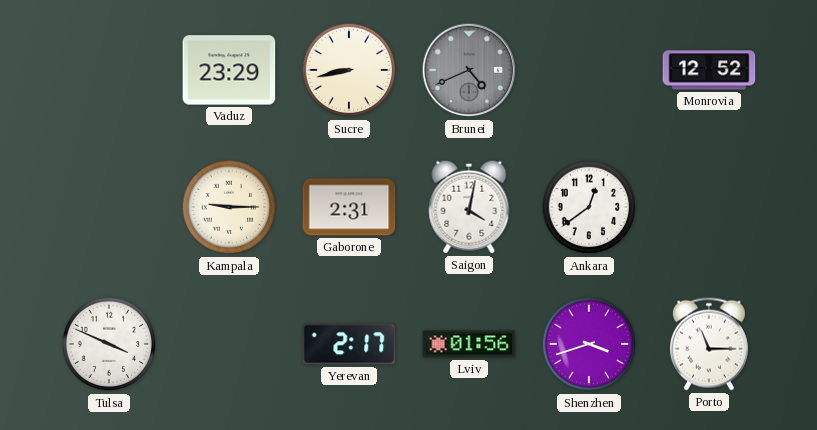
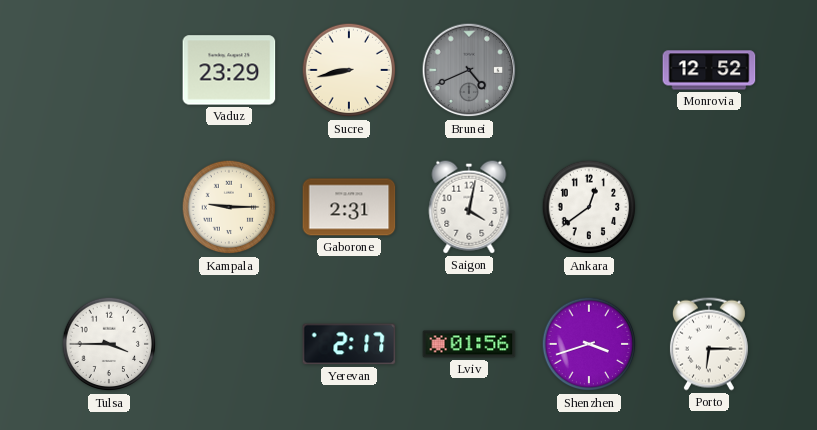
Tulsa: 3:49 -> 3:45 (109, 344)
Porto: 11:15 -> 6:15 (709, 344)
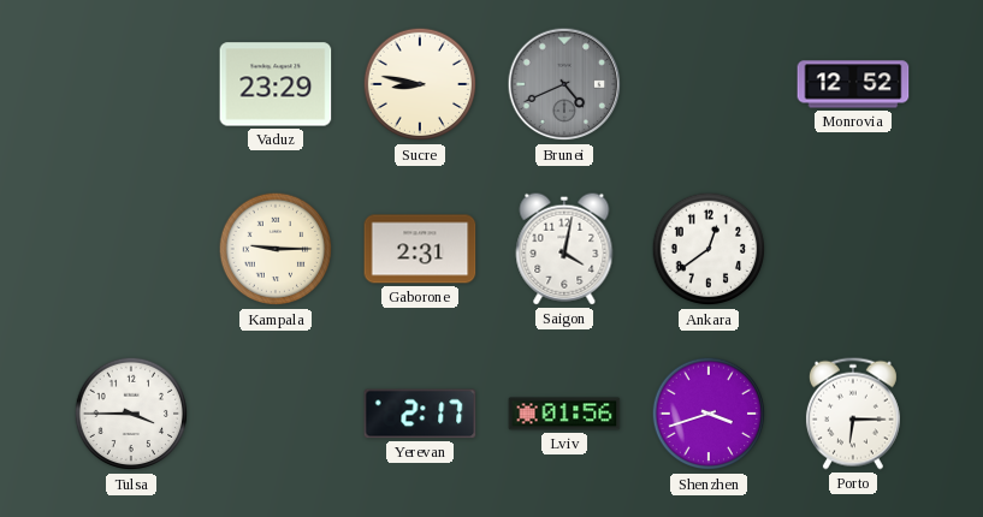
Sucre: 8:43 -> 8:47 (420, 84)
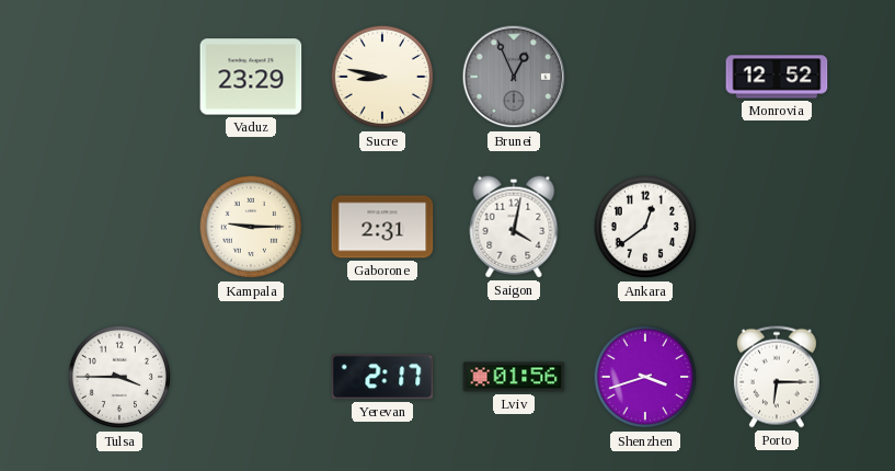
Brunei: 4:41 -> 12:56 (514, 77)
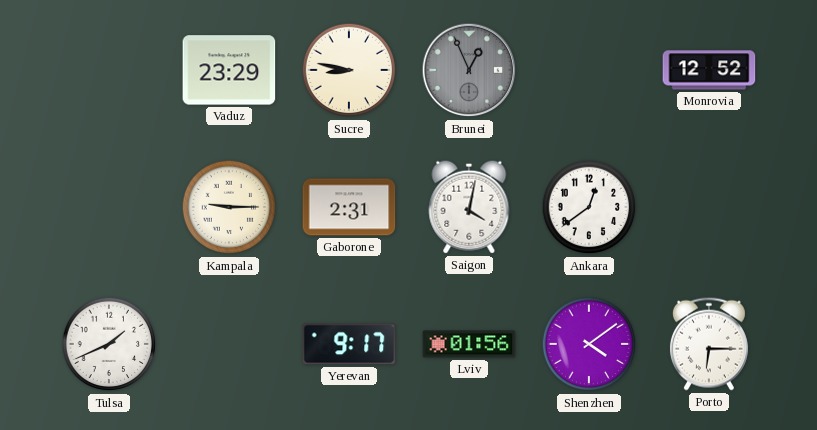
Tulsa: 3:45 -> 1:41 (109, 344)
Yerevan: 2:17 -> 9:17 (349, 344)
Shenzhen: 3:42 -> 4:09 (589, 344)
